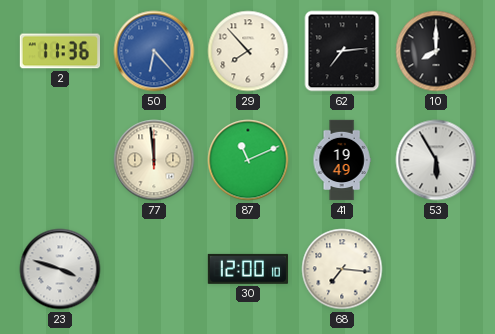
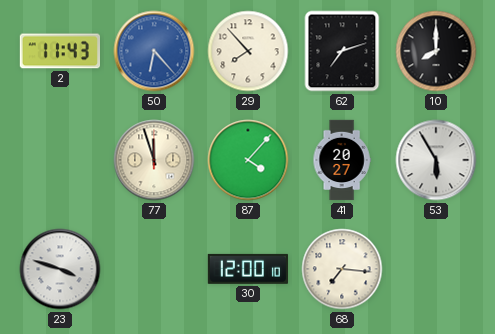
2: 11:36 -> 11:43 (59, 51)
62: 7:14 -> 7:12 (342, 51)
77: 11:59 -> 11:57 (154, 160)
87: 11:11 -> 4:07 (248, 160)
41: 19:49 -> 20:27 (342, 160)
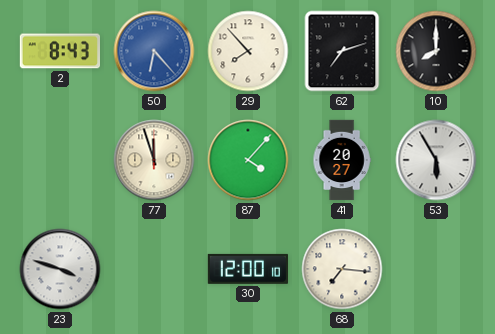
2: 11:43 -> 8:43 (59, 51)
